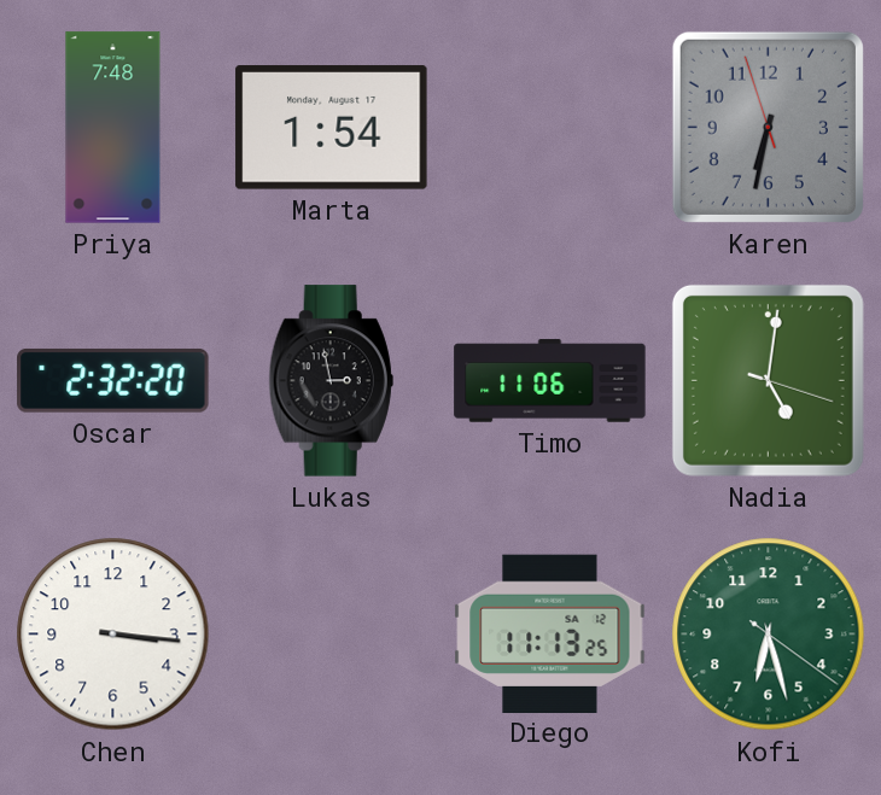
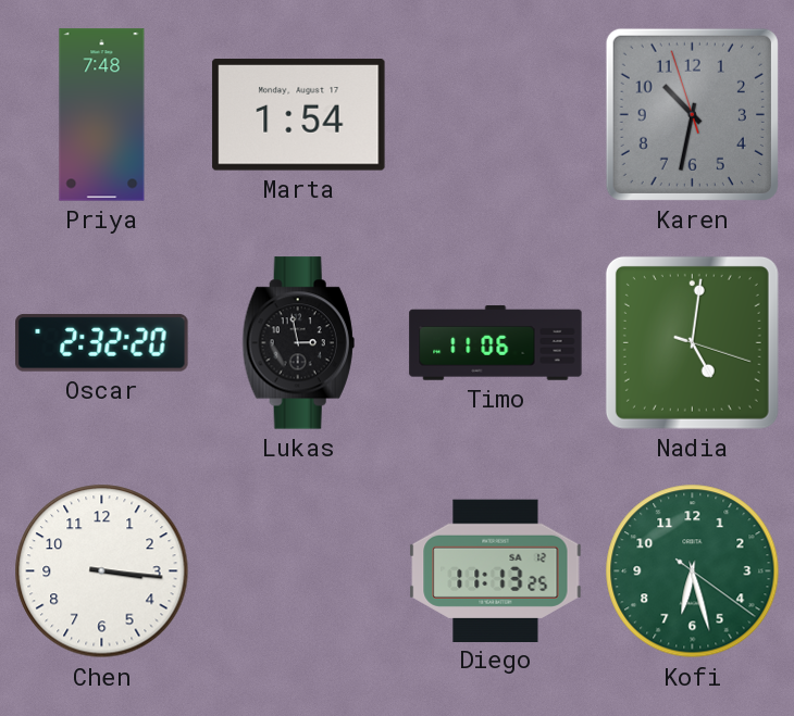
Karen: 6:31 -> 10:31 (692, 114)
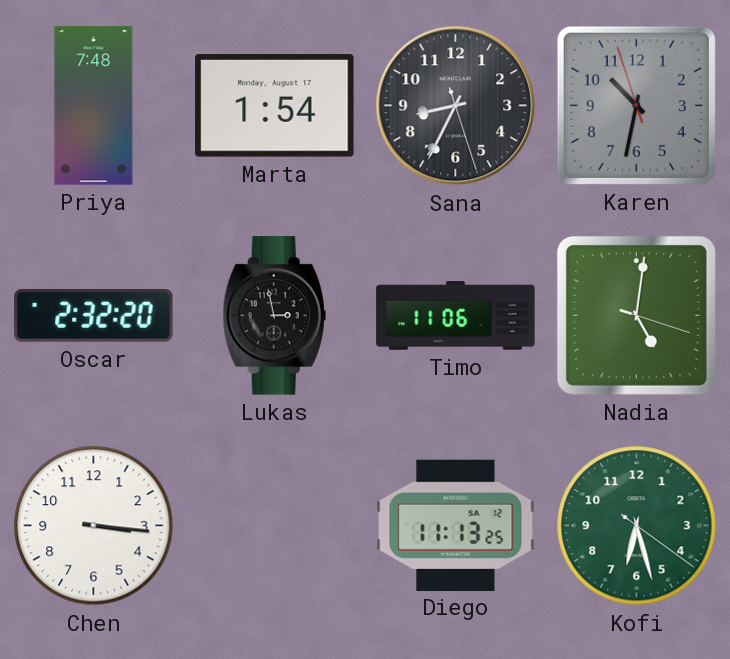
Sana: none -> 8:34 (456, 106)
